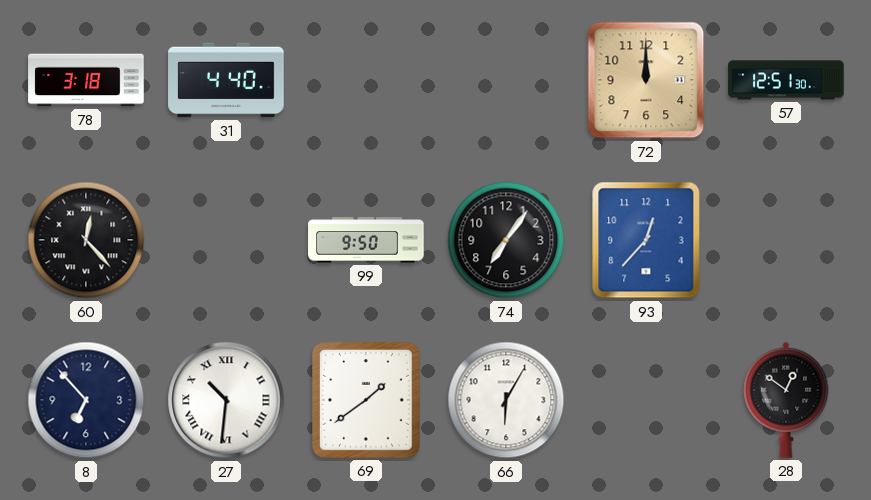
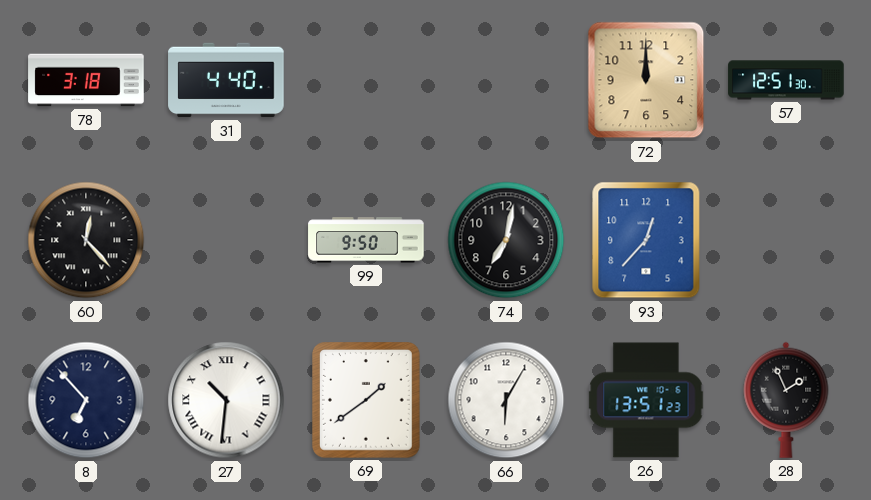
74: 7:06 -> 7:02 (506, 240)
26: none -> 13:51 (646, 400)
28: 12:51 -> 1:56 (786, 400)
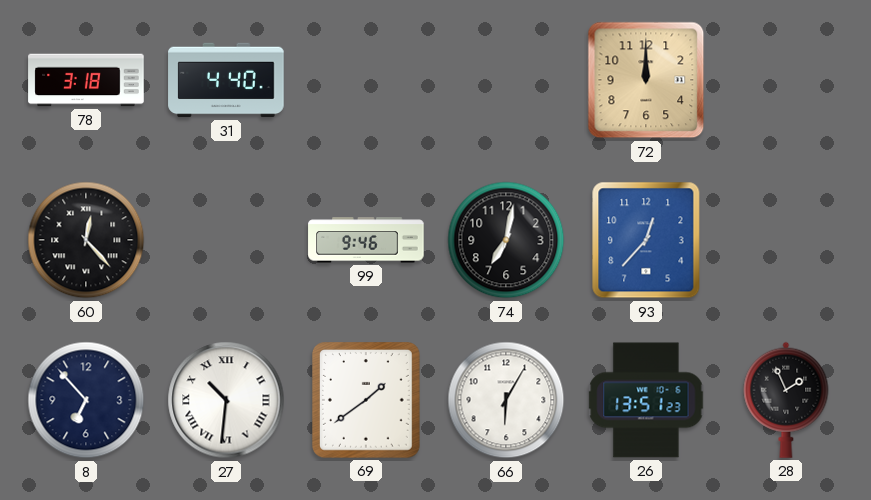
57: 12:51 -> none (786, 80)
99: 9:50 -> 9:46 (366, 240)
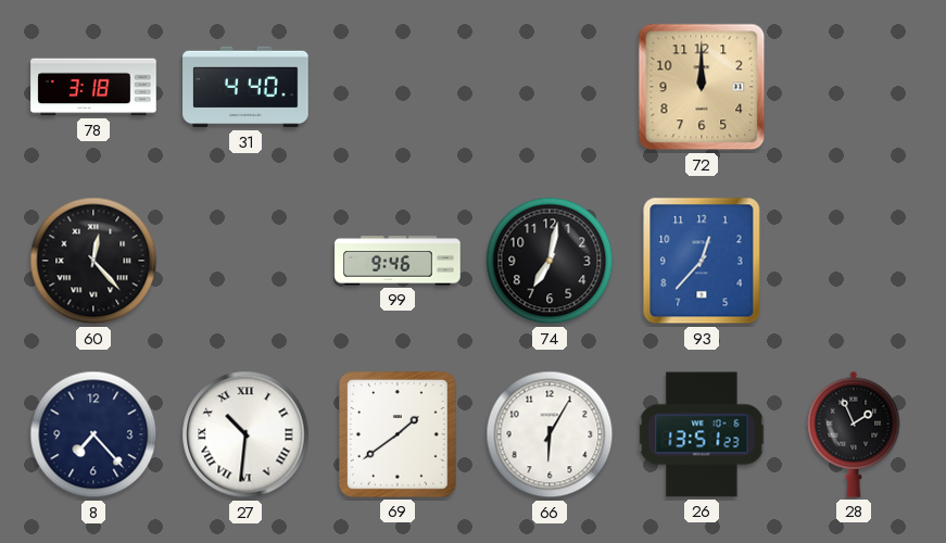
8: 6:53 -> 7:23 (93, 434)
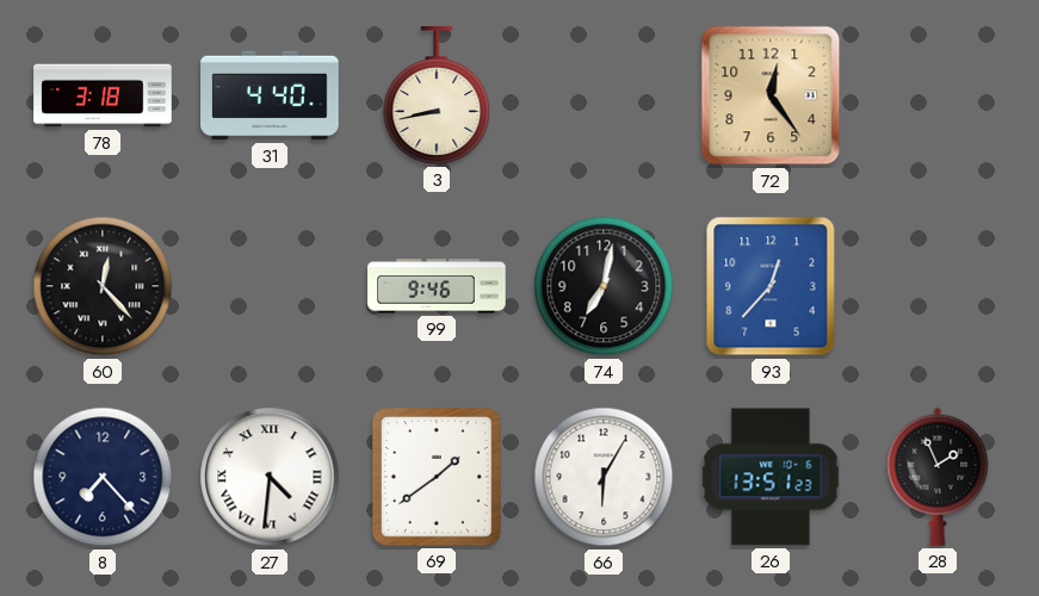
3: none -> 8:43 (437, 95)
72: 12:00 -> 12:24 (771, 95)
27: 10:31 -> 4:31 (270, 477)
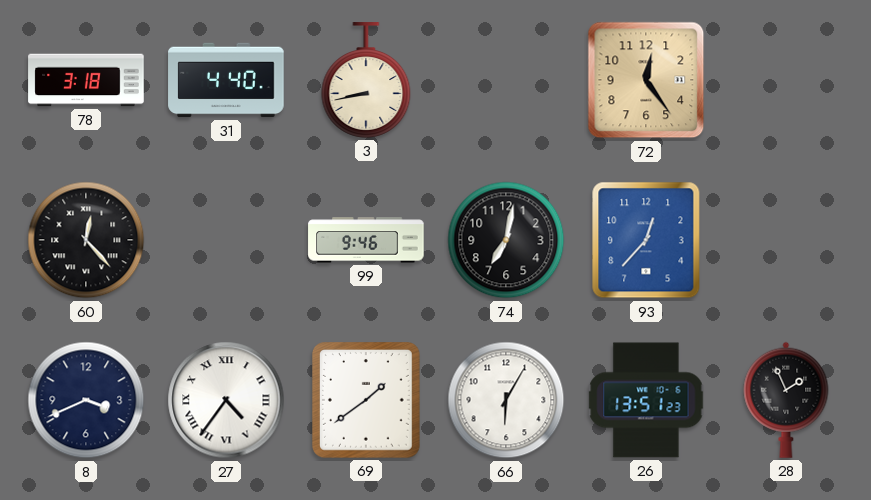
8: 7:23 -> 3:41 (86, 400)
27: 4:31 -> 4:36 (226, 400)
